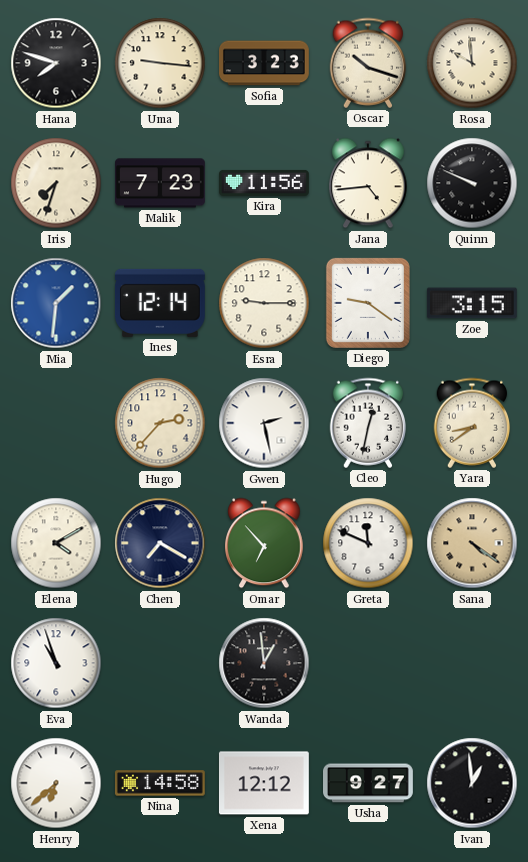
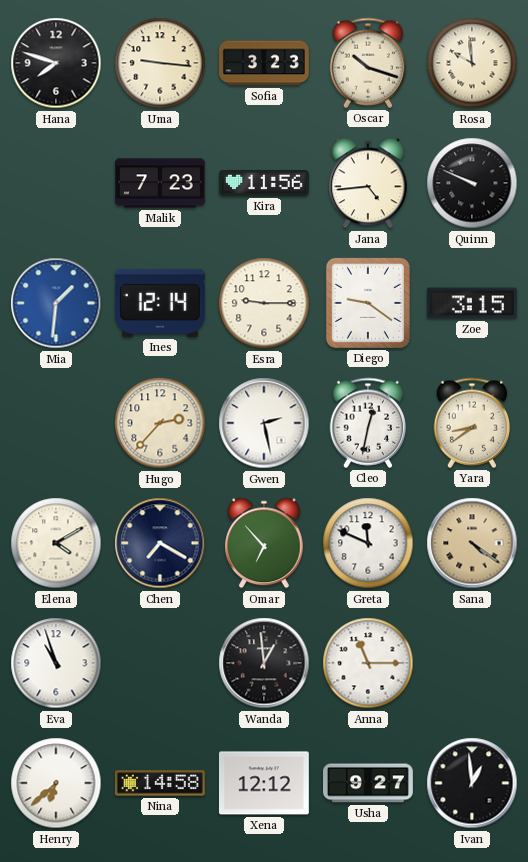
Iris: 7:33 -> none (56, 183)
Anna: none -> 11:15 (368, 663)
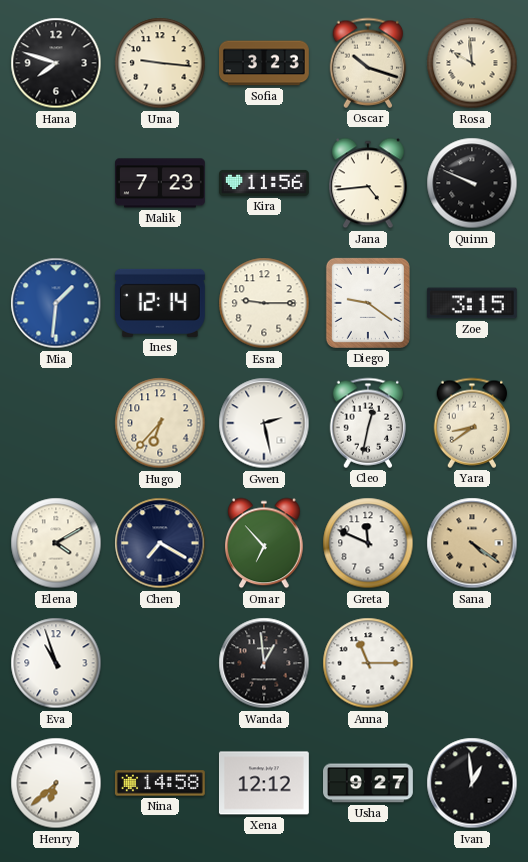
Hugo: 2:37 -> 6:37 (160, 423)
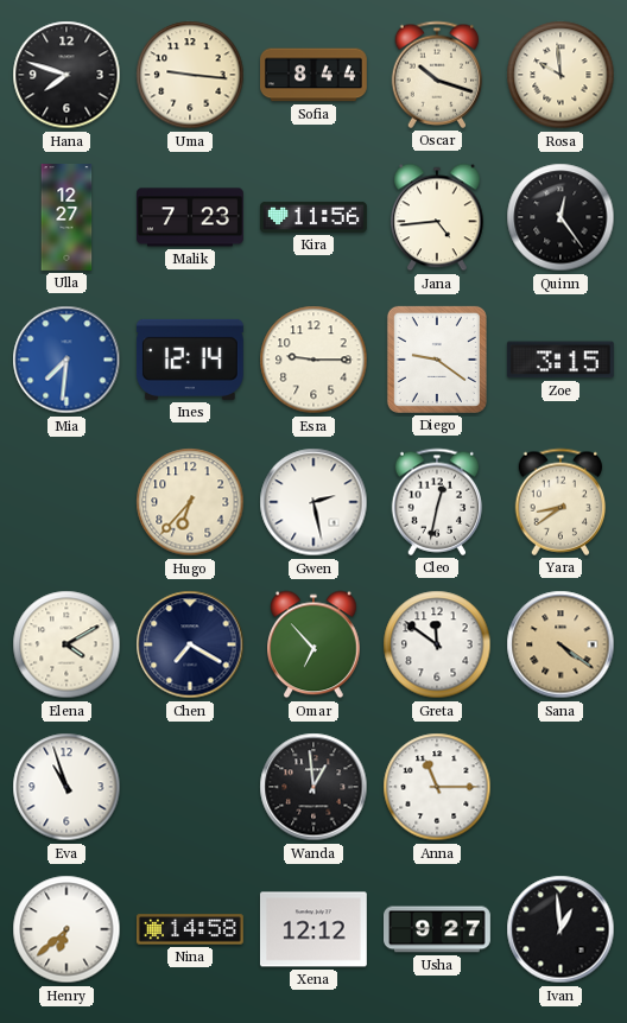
Sofia: 3:23 -> 8:44 (315, 75)
Ulla: none -> 12:27 (66, 218)
Quinn: 9:49 -> 12:24 (560, 217)
Mia: 1:31 -> 7:31 (66, 360)
Greta: 11:49 -> 11:51 (437, 644)
